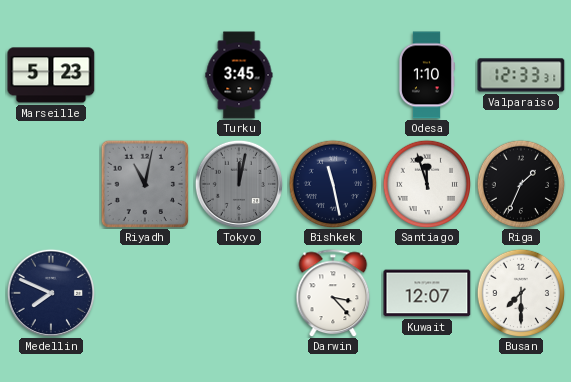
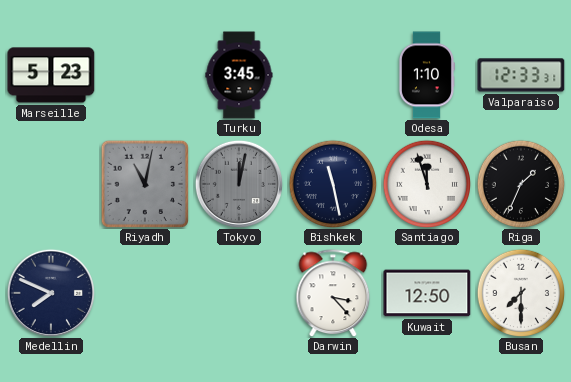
Kuwait: 12:07 -> 12:50 (427, 293)
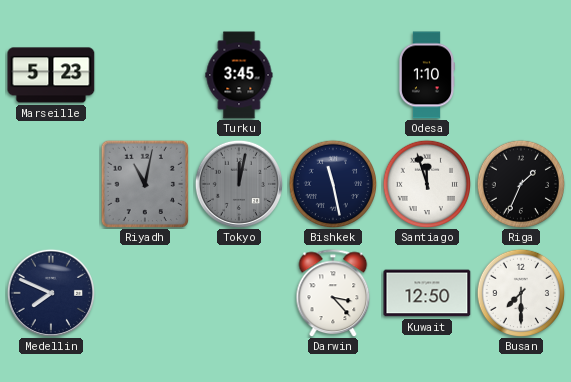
Valparaiso: 12:33 -> none (521, 75)
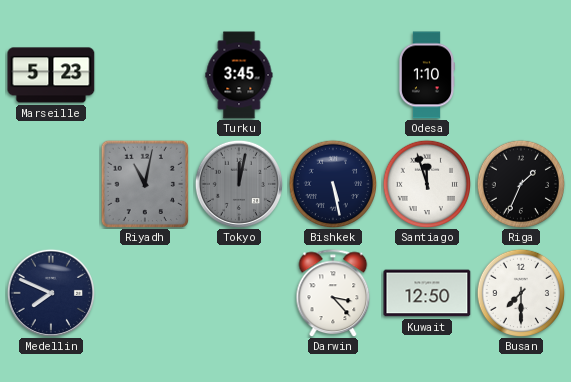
Bishkek: 11:28 -> 5:28 (332, 183)
